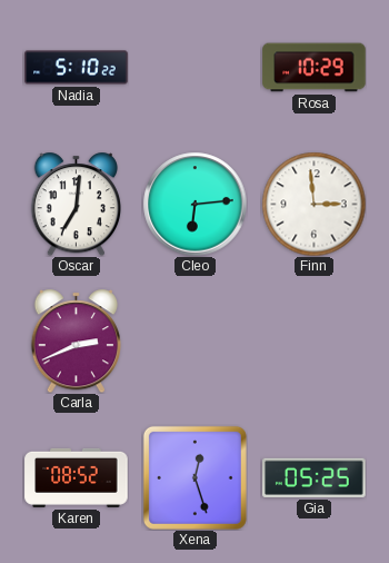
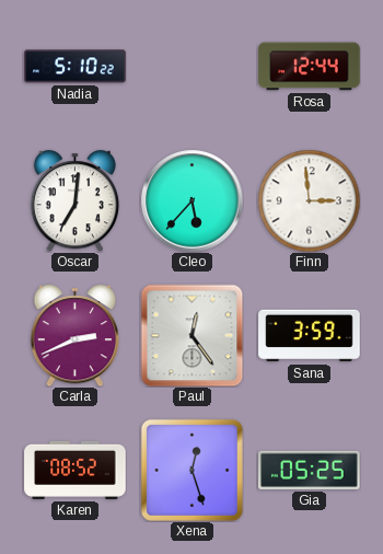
Rosa: 10:29 -> 12:44 (310, 67)
Cleo: 6:14 -> 5:37 (191, 200)
Paul: none -> 12:24 (191, 335)
Sana: none -> 3:59 (310, 336)
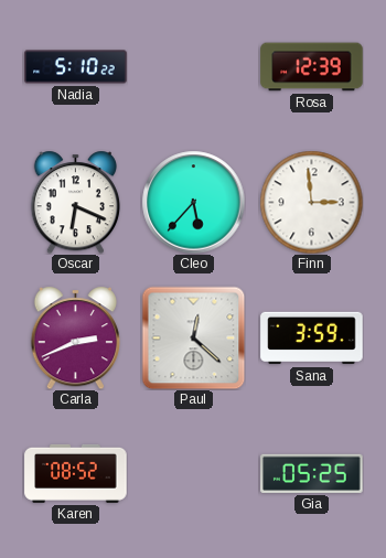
Rosa: 12:44 -> 12:39 (312, 67)
Oscar: 7:01 -> 6:19 (75, 202)
Paul: 12:24 -> 12:22 (193, 337)
Xena: 12:27 -> none (191, 470)
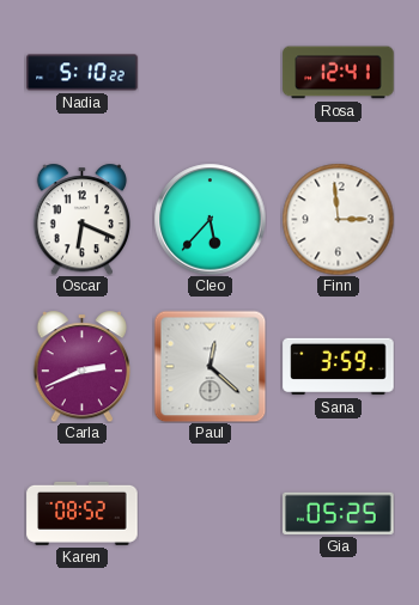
Rosa: 12:39 -> 12:41 (339, 73)
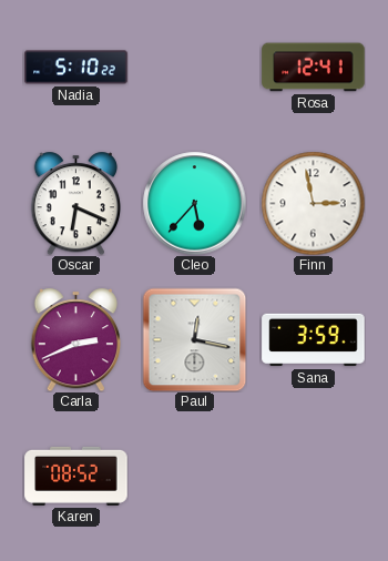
Finn: 2:59 -> 2:58 (313, 203)
Paul: 12:22 -> 12:17 (194, 339)
Gia: 05:25 -> none (339, 513)
